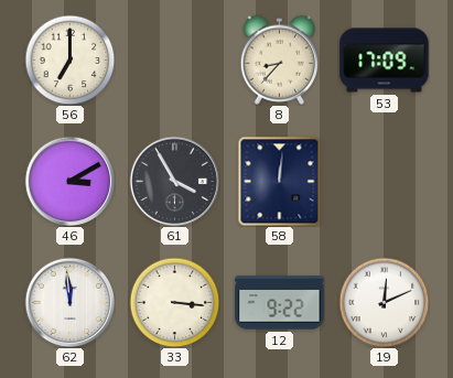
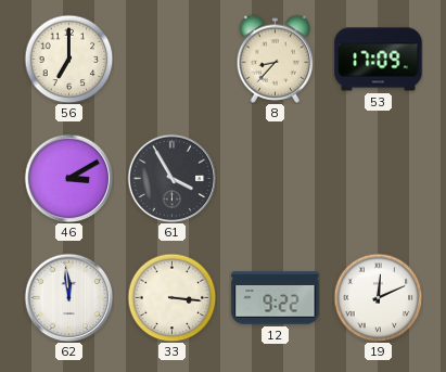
58: 12:01 -> none (280, 181)
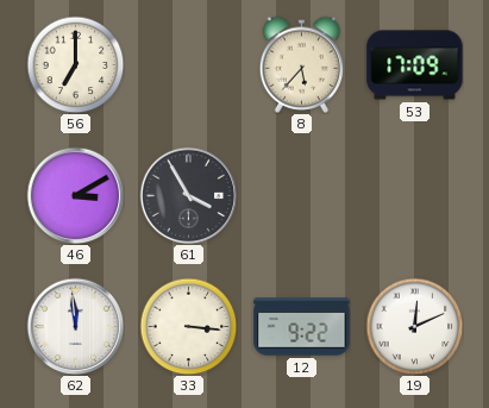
8: 8:37 -> 5:37 (302, 64)
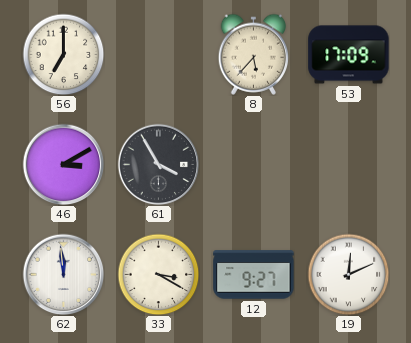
33: 3:16 -> 3:20 (158, 274)
12: 9:22 -> 9:27 (254, 275)
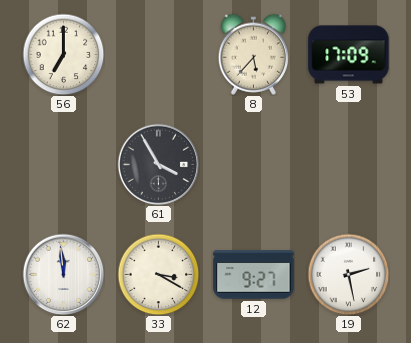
46: 3:10 -> none (63, 164)
19: 12:11 -> 2:28 (348, 274)
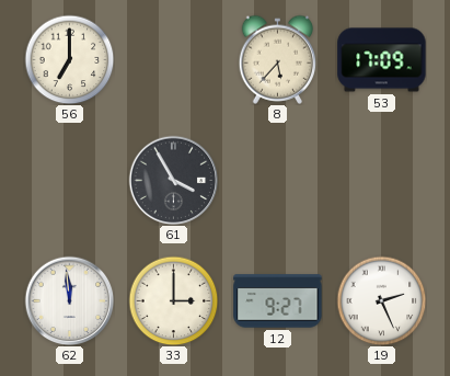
33: 3:20 -> 3:00 (173, 300)
19: 2:28 -> 2:26 (381, 300)
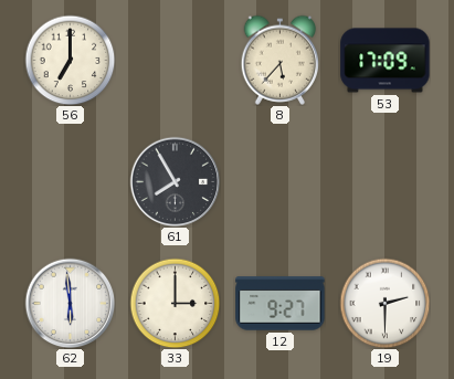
61: 3:55 -> 7:55 (175, 181)
62: 11:59 -> 5:59 (70, 303)
19: 2:26 -> 2:30 (384, 303)
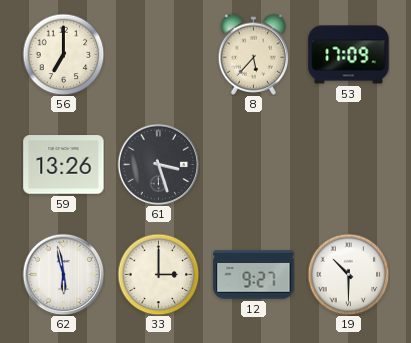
59: none -> 13:26 (64, 165)
61: 7:55 -> 3:27 (158, 164)
62: 5:59 -> 5:58 (63, 274)
19: 2:30 -> 10:30 (348, 274)
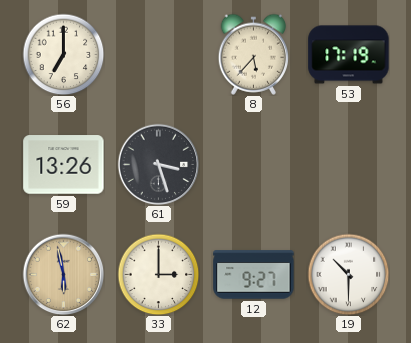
53: 17:09 -> 17:19 (349, 55)
62 dial: white -> champagne (63, 274)
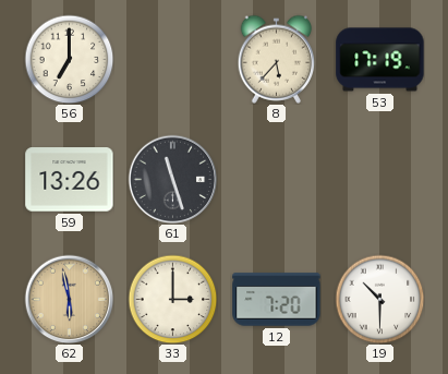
61: 3:27 -> 11:27 (172, 179)
12: 9:27 -> 7:20 (277, 300)
